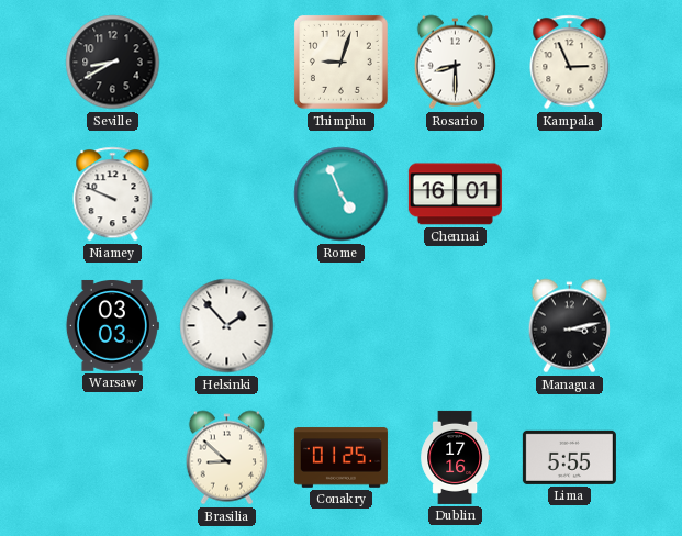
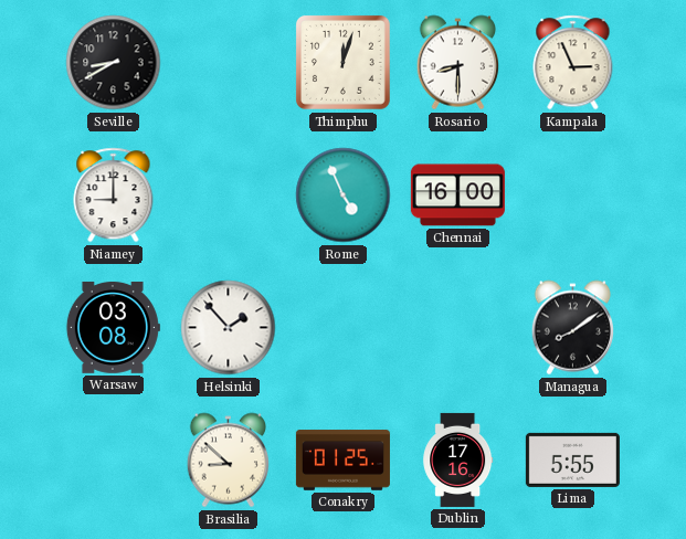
Thimphu: 9:03 -> 12:03 (342, 62)
Niamey: 9:49 -> 9:00 (114, 195)
Chennai: 16:01 -> 16:00 (457, 195)
Warsaw: 03:03 -> 03:08 (113, 327)
Managua: 3:13 -> 8:09 (572, 328)
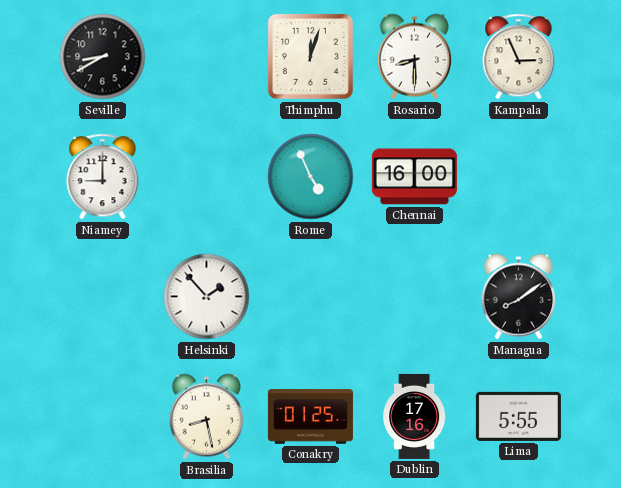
Warsaw: 03:08 -> none (113, 327)
Brasilia: 8:52 -> 8:28 (206, 417)
